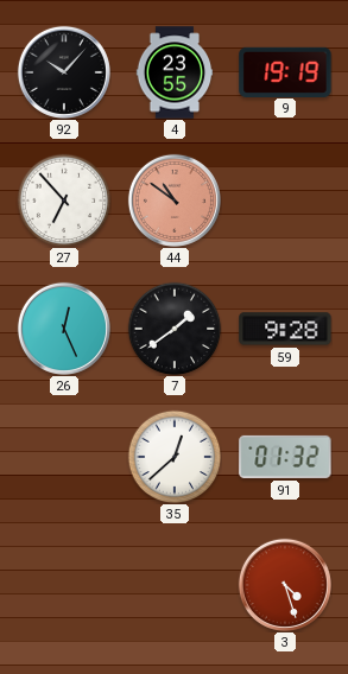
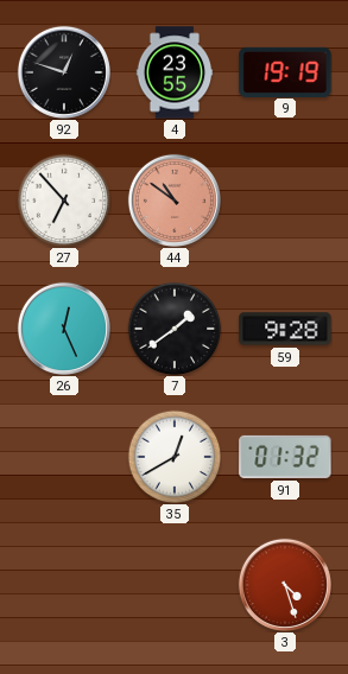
92: 10:07 -> 12:48 (64, 72)
35: 12:38 -> 12:40 (175, 457)
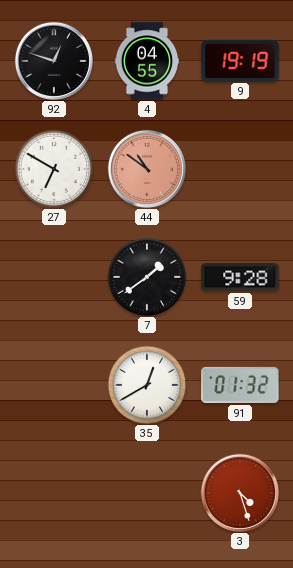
4: 23:55 -> 04:55 (147, 61)
27: 6:53 -> 6:50 (54, 169)
26: 12:26 -> none (64, 329)
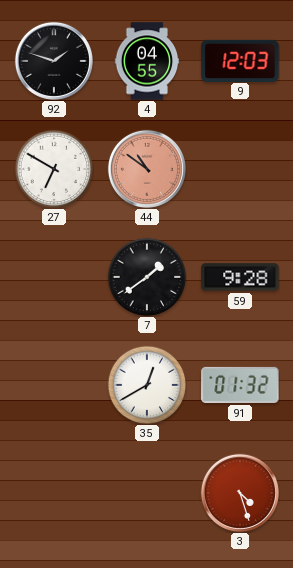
92: 12:48 -> 1:48 (54, 61)
9: 19:19 -> 12:03 (240, 60)
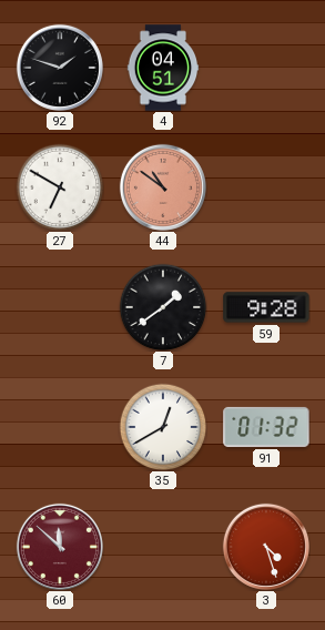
4: 04:55 -> 04:51 (163, 68)
9: 12:03 -> none (240, 60)
60: none -> 11:52 (60, 547)
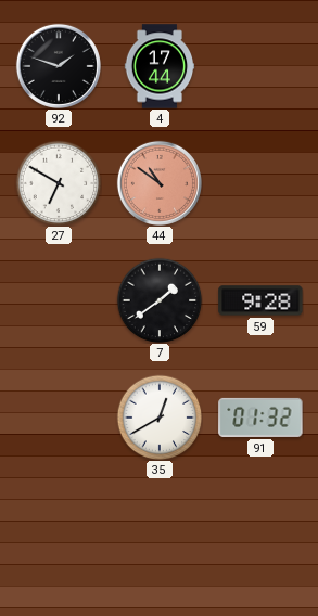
4: 04:51 -> 17:44 (160, 66)
60: 11:52 -> none (60, 547)
3: 4:27 -> none (266, 547)
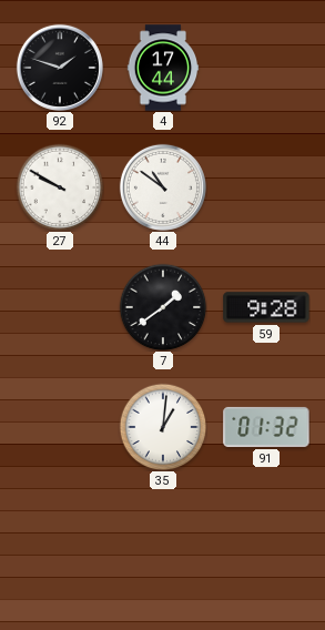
27: 6:50 -> 9:50 (60, 187)
44 dial: salmon -> white (163, 187)
35: 12:40 -> 1:01 (163, 427)
